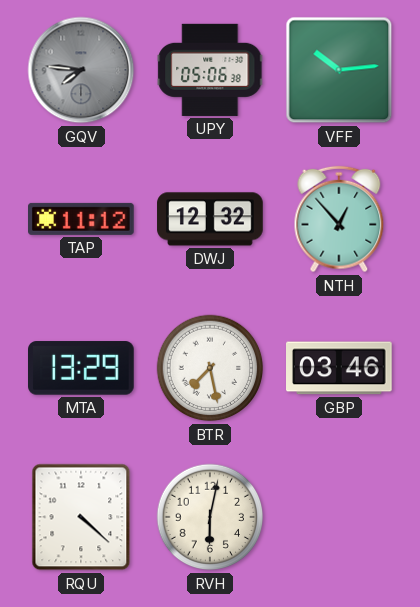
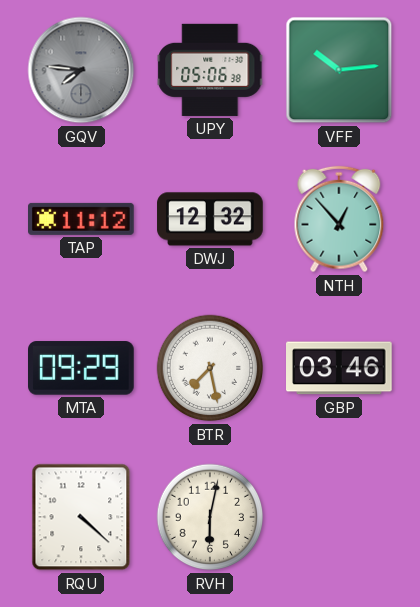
MTA: 13:29 -> 09:29 (82, 368)
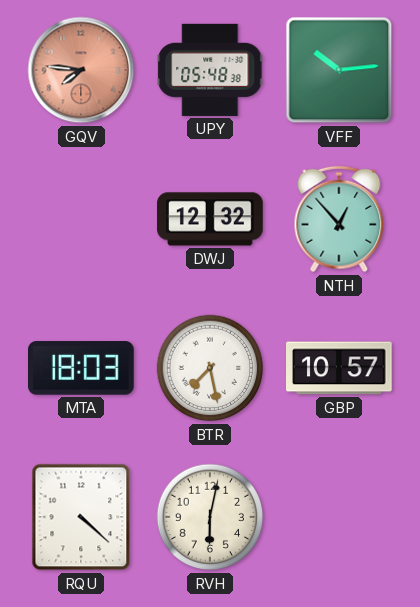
GQV dial: grey -> salmon (81, 70)
UPY: 05:06 -> 05:48 (210, 70)
TAP: 11:12 -> none (82, 219)
MTA: 09:29 -> 18:03 (82, 368)
GBP: 03:46 -> 10:57 (340, 368)
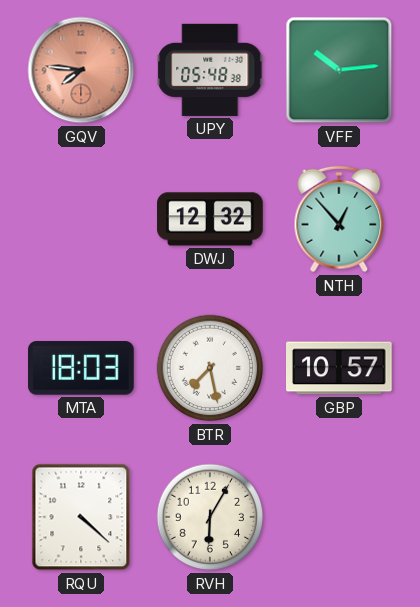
RVH: 6:02 -> 6:05 (210, 517)
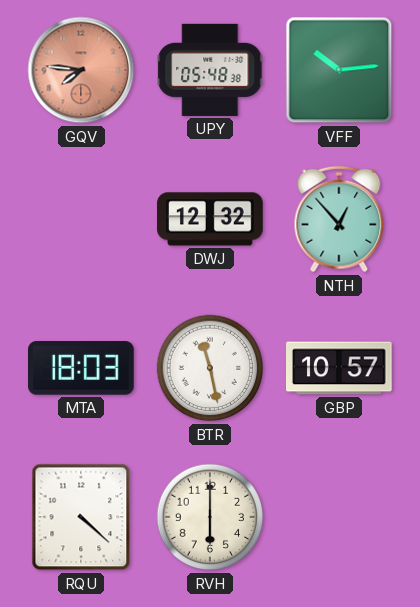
BTR: 7:28 -> 11:28 (210, 368)
RVH: 6:05 -> 6:00 (210, 517)
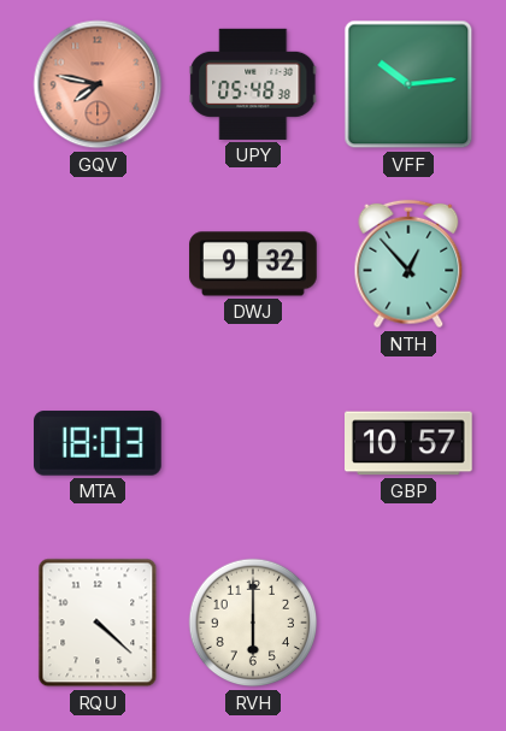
GQV: 7:46 -> 7:47 (98, 84)
DWJ: 12:32 -> 9:32 (253, 264)
BTR: 11:28 -> none (210, 368)
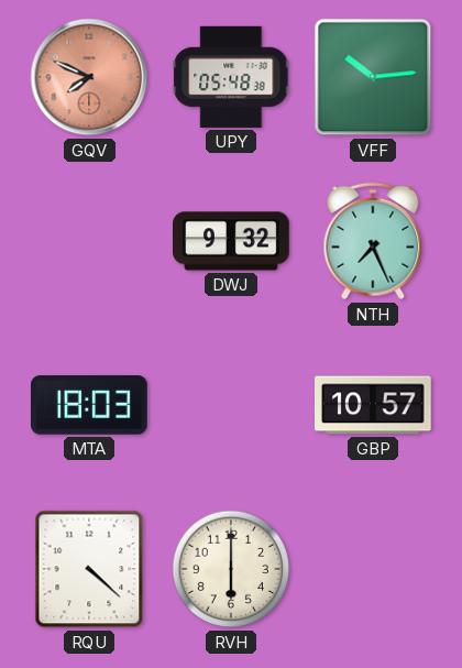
GQV: 7:47 -> 7:49 (89, 77)
NTH: 12:53 -> 7:26 (373, 241)
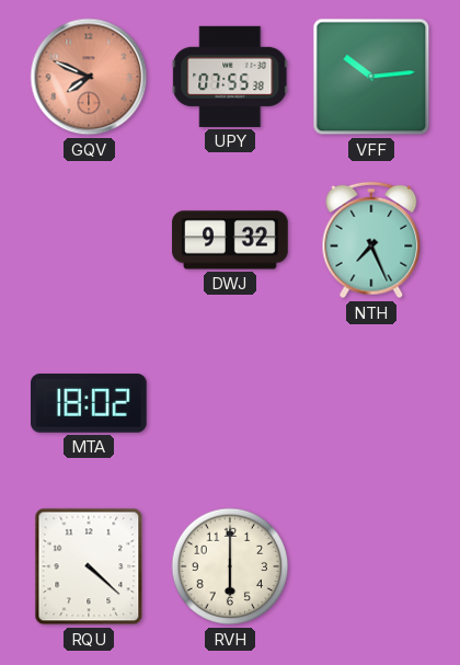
UPY: 05:48 -> 07:55 (230, 77)
MTA: 18:03 -> 18:02 (90, 403)
GBP: 10:57 -> none (374, 405)
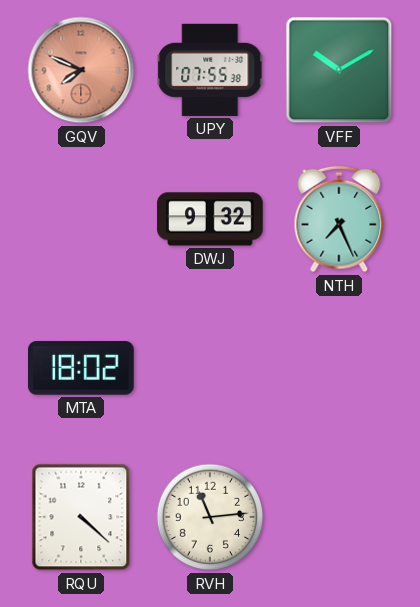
VFF: 10:14 -> 10:10 (339, 70)
RVH: 6:00 -> 11:14 (210, 517)
